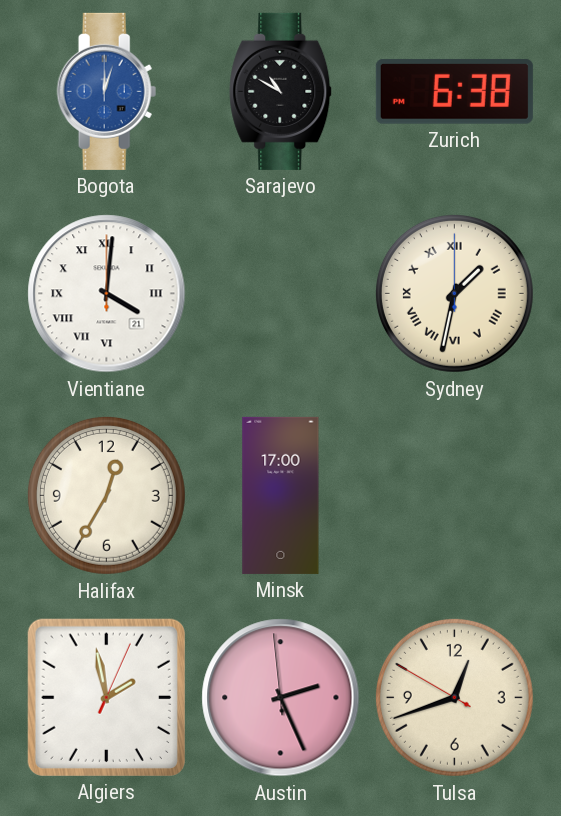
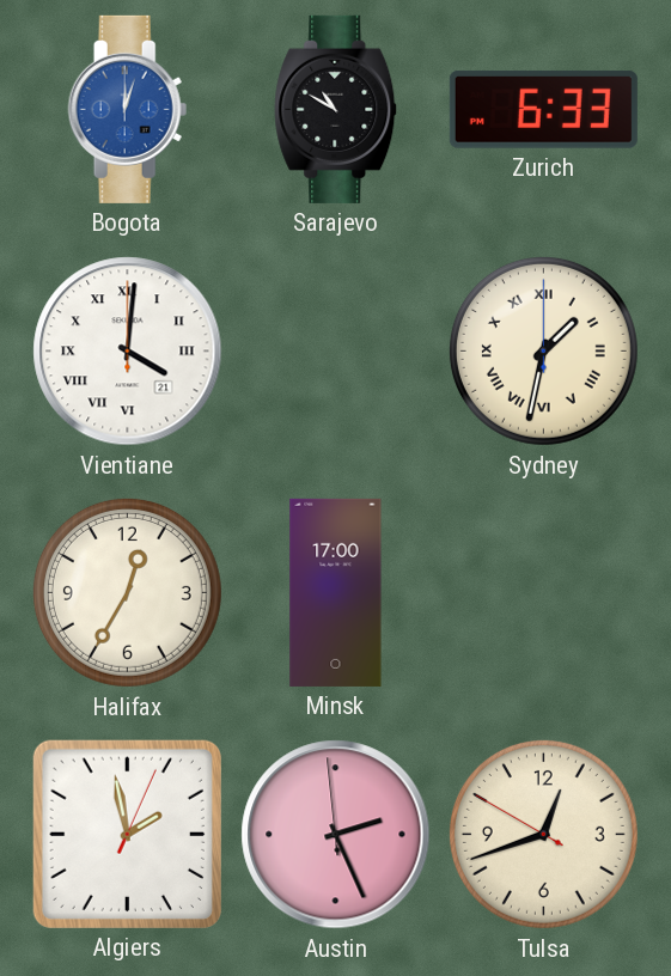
Zurich: 6:38 -> 6:33 (543, 109)
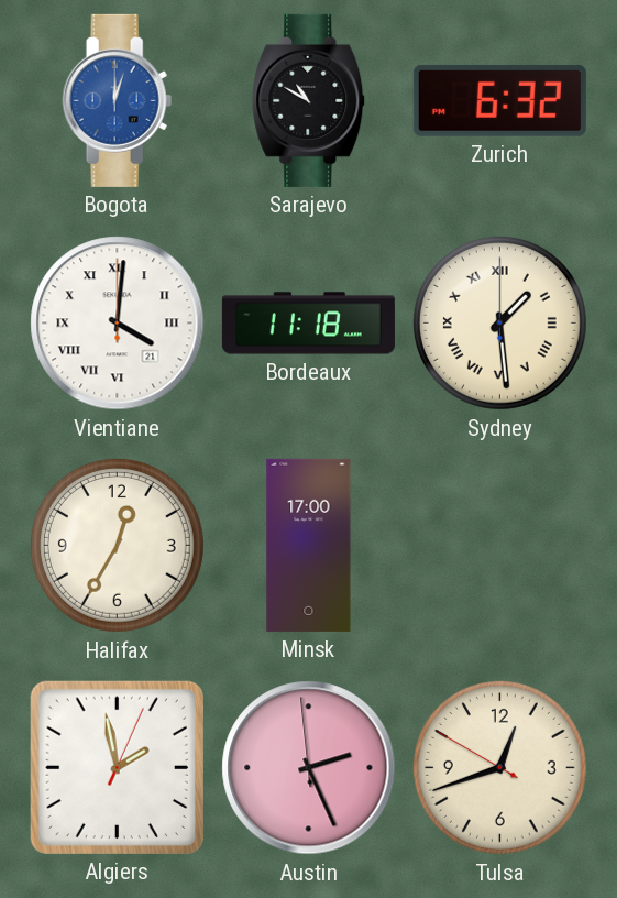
Zurich: 6:33 -> 6:32 (499, 100)
Bordeaux: none -> 11:18 (308, 324)
Sydney: 1:32 -> 1:29 (499, 322)
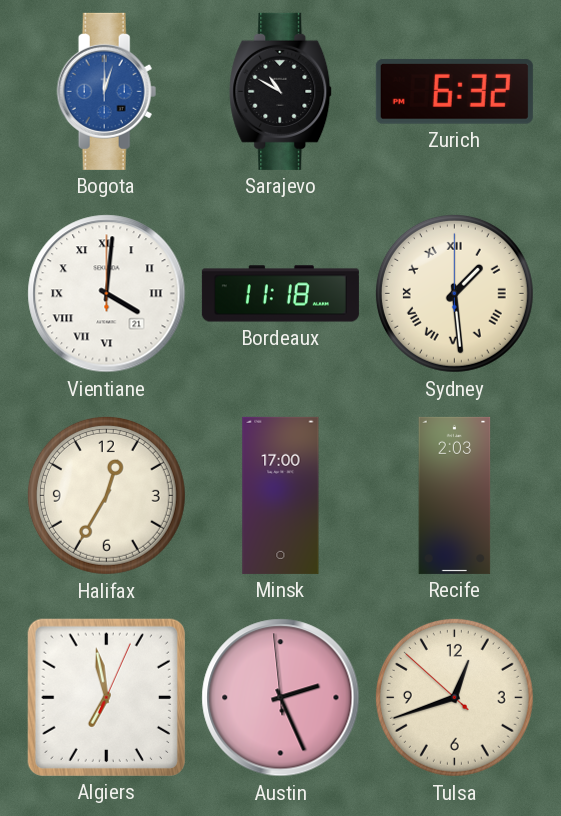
Recife: none -> 2:03 (455, 495)
Algiers: 1:58 -> 6:58 (106, 697)
Tulsa: 12:41:50 -> 12:41:52 (454, 697)
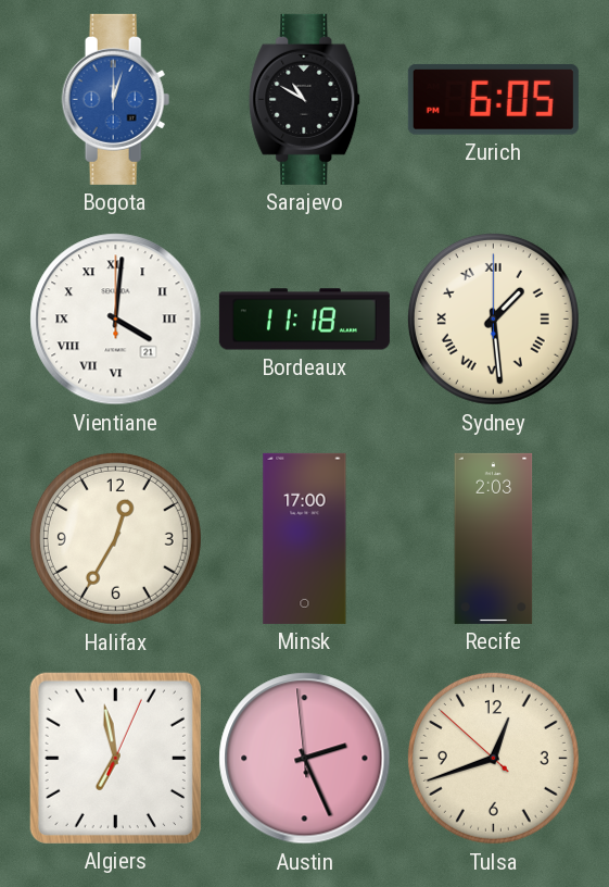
Zurich: 6:32 -> 6:05 (493, 99)
